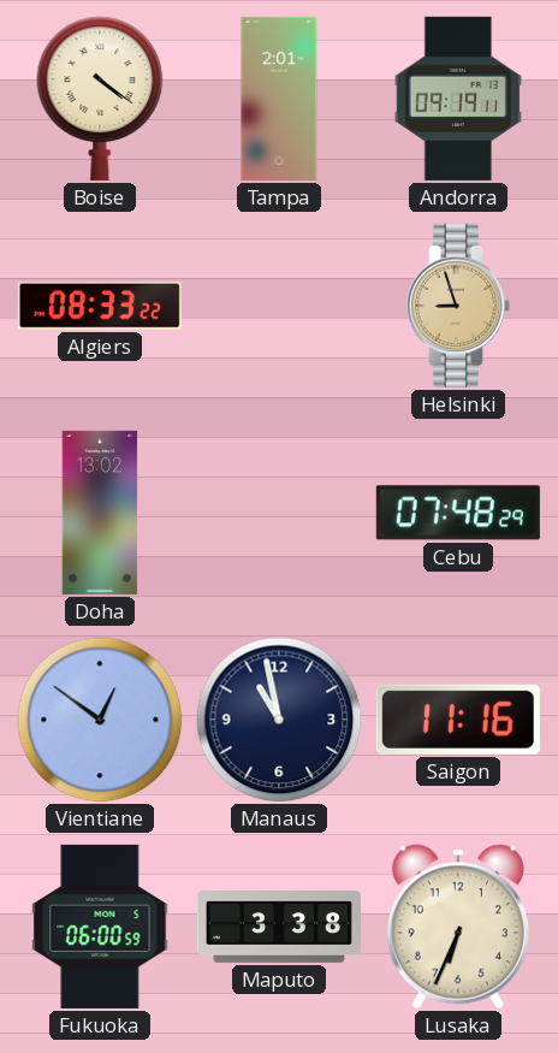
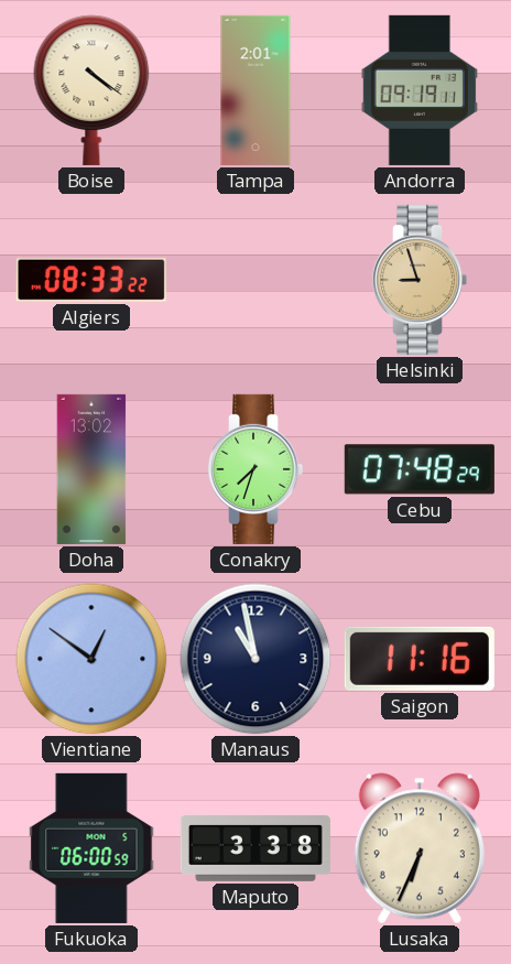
Conakry: none -> 7:33 (255, 469)
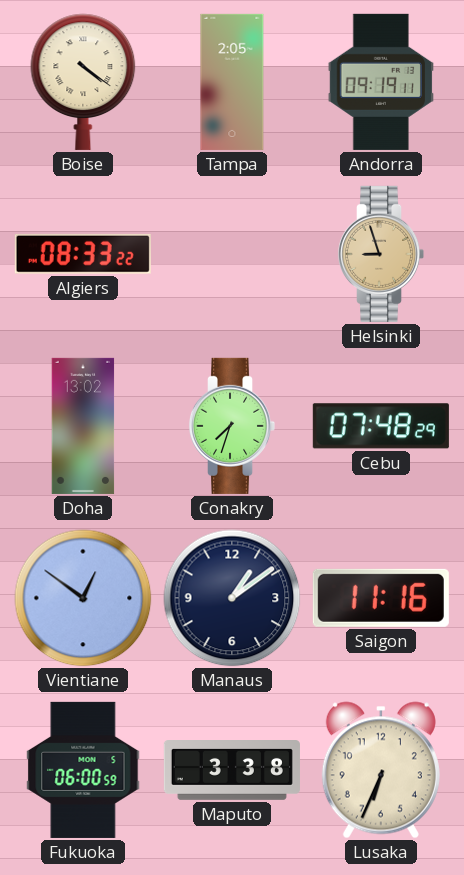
Tampa: 2:01 -> 2:05 (232, 82)
Manaus: 10:58 -> 1:09 (232, 598)
